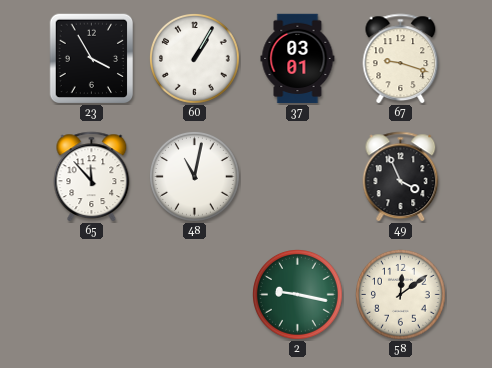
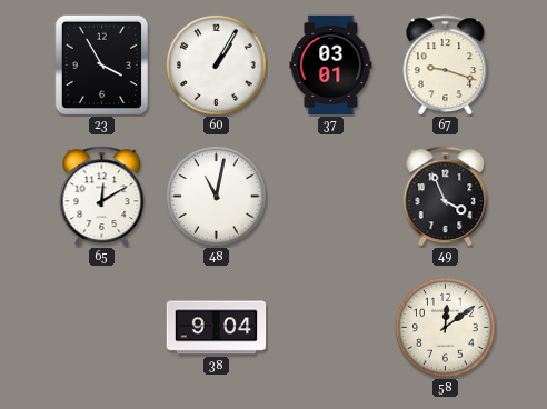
65: 11:53 -> 12:10 (102, 197)
38: none -> 9:04 (217, 328)
2: 9:17 -> none (298, 295)
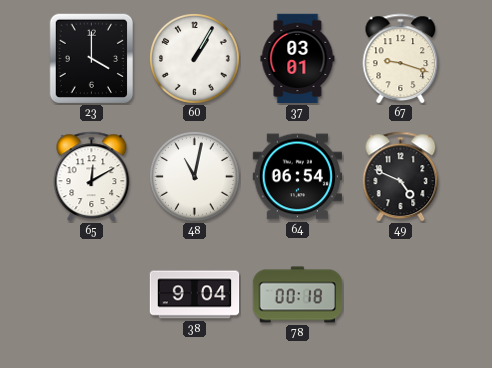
23: 3:55 -> 4:00 (92, 59)
64: none -> 06:54 (298, 177)
49: 3:56 -> 4:49 (401, 177)
78: none -> 00:18 (298, 295)
58: 12:09 -> none (446, 328)
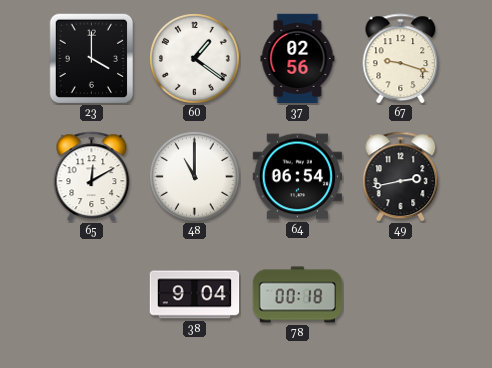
60: 1:05 -> 1:21 (195, 59)
37: 03:01 -> 02:56 (298, 59)
48: 11:02 -> 11:00 (195, 177)
49: 4:49 -> 2:43 (401, 177)
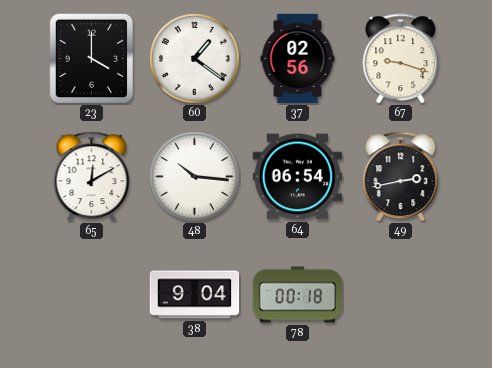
48: 11:00 -> 10:16 (195, 177)
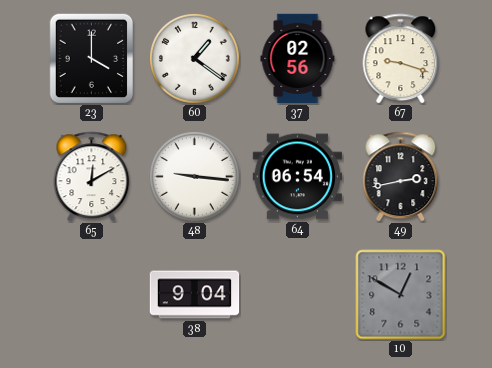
48: 10:16 -> 9:16 (195, 177)
78: 00:18 -> none (298, 295)
10: none -> 12:50 (401, 295)
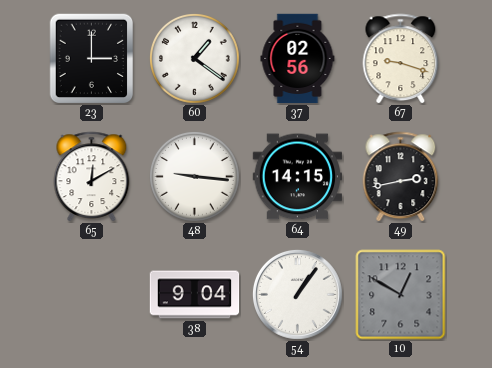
23: 4:00 -> 3:00 (92, 59)
64: 06:54 -> 14:15 (298, 177)
54: none -> 1:06 (298, 295)
